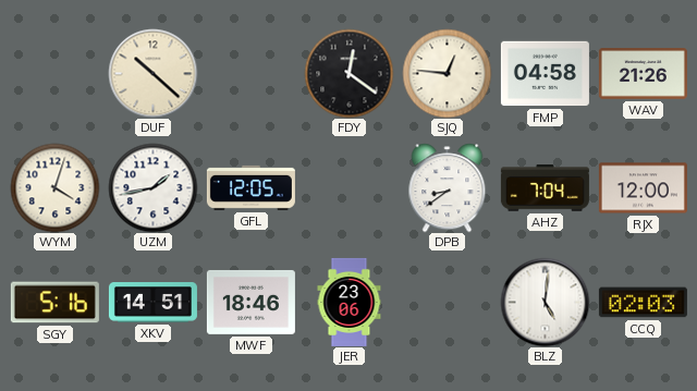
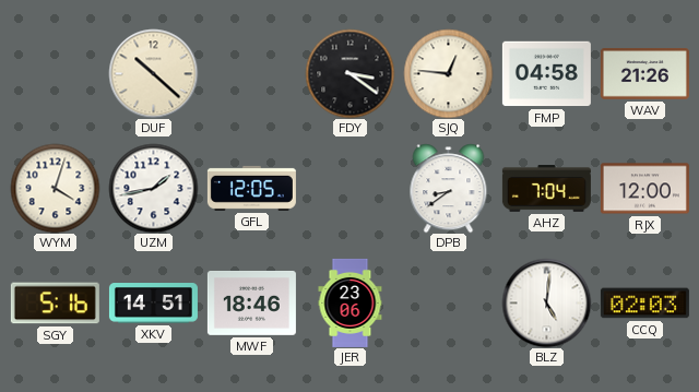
FDY: 12:21 -> 3:21 (349, 73)
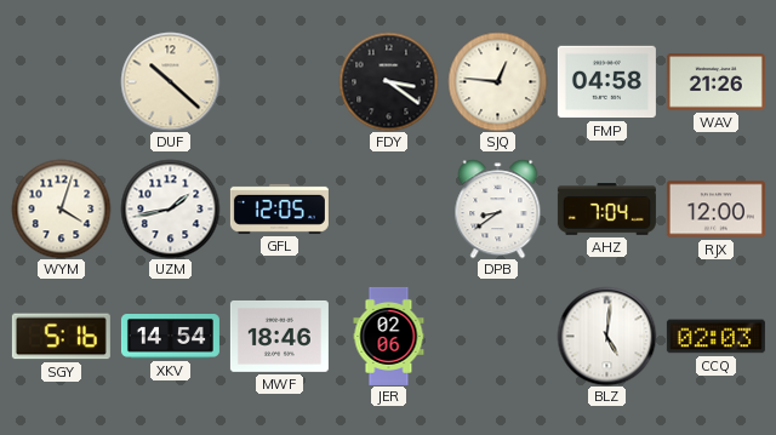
XKV: 14:51 -> 14:54 (170, 337)
JER: 23:06 -> 02:06 (389, 336)
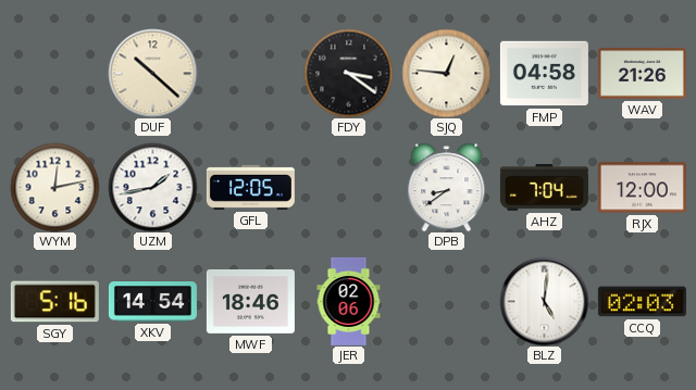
WYM: 4:03 -> 12:13 (54, 187)
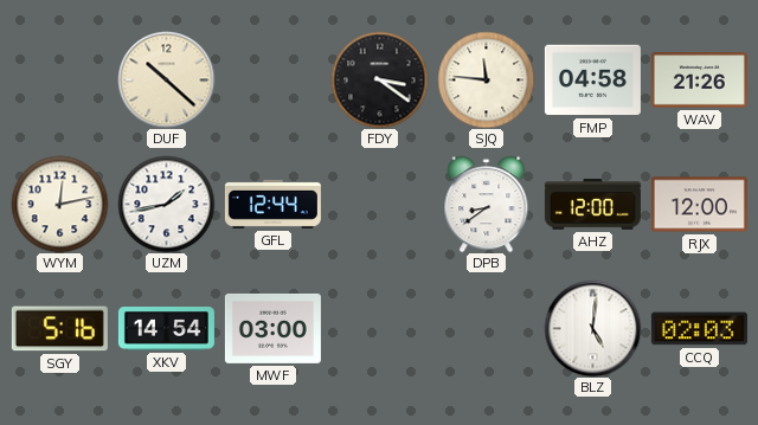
SJQ: 12:46 -> 11:46 (486, 79)
GFL: 12:05 -> 12:44 (272, 204)
AHZ: 7:04 -> 12:00 (592, 205)
MWF: 18:46 -> 03:00 (272, 328)
JER: 02:06 -> none (349, 301)
